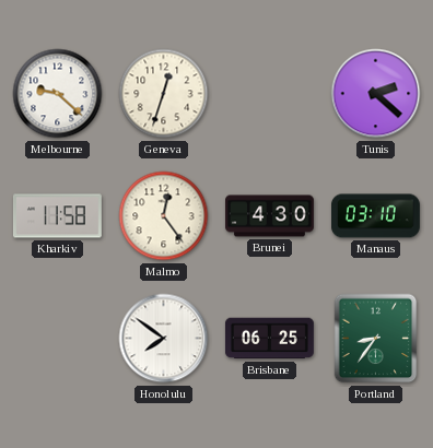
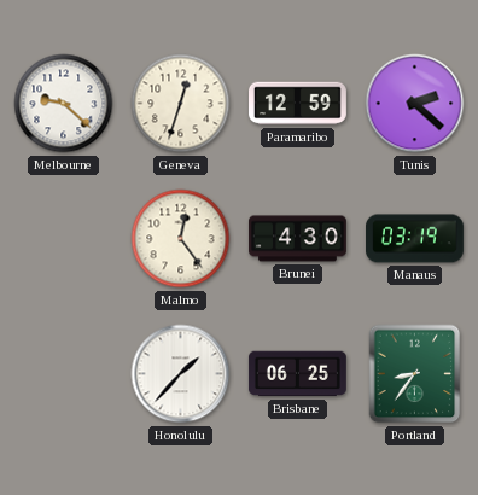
Paramaribo: none -> 12:59 (298, 104)
Kharkiv: 11:58 -> none (57, 216)
Manaus: 03:10 -> 03:19 (415, 239)
Honolulu: 7:51 -> 1:37 (181, 374)
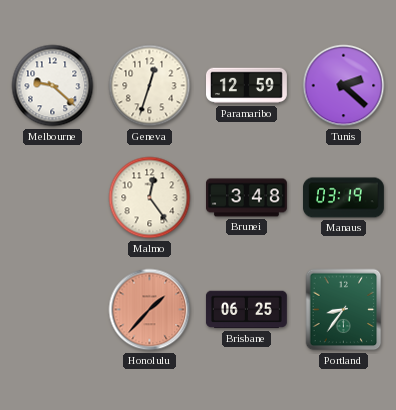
Brunei: 4:30 -> 3:48 (247, 198)
Honolulu dial: white -> salmon (150, 310)
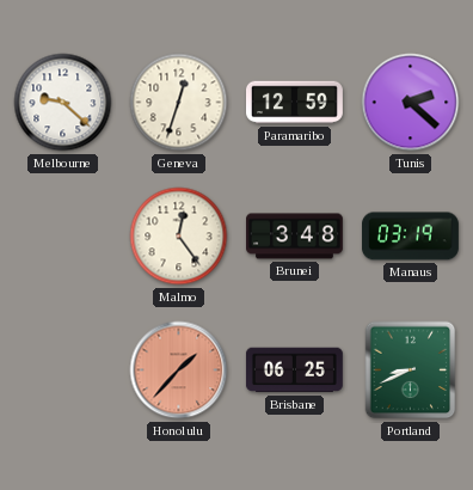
Portland: 8:36 -> 8:41 (411, 370)
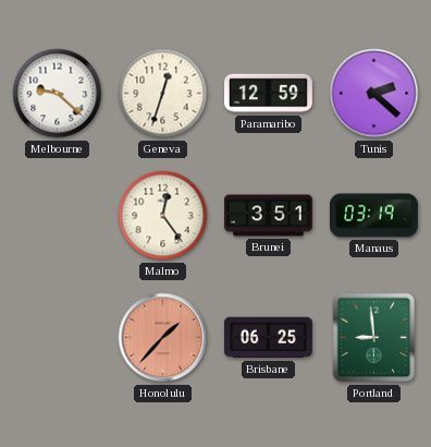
Brunei: 3:48 -> 3:51 (269, 216)
Portland: 8:41 -> 8:59 (374, 338)
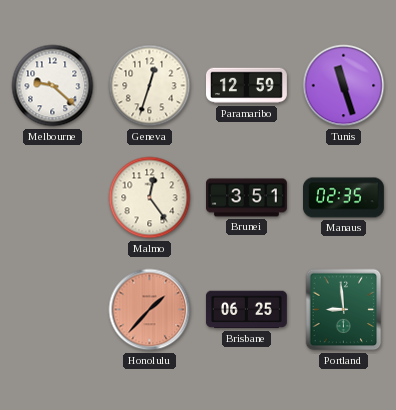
Tunis: 2:22 -> 11:27 (344, 86)
Manaus: 03:19 -> 02:35 (344, 198)
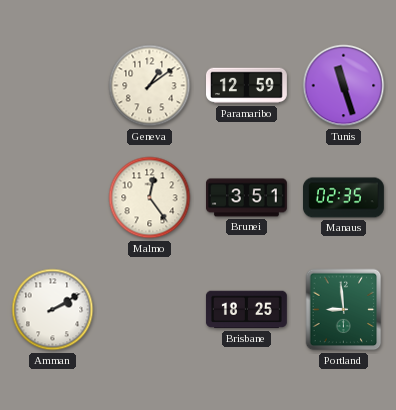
Melbourne: 9:22 -> none (53, 86)
Geneva: 12:33 -> 1:09 (150, 86)
Amman: none -> 2:10 (53, 310)
Honolulu: 1:37 -> none (150, 310)
Brisbane: 06:25 -> 18:25 (246, 310)
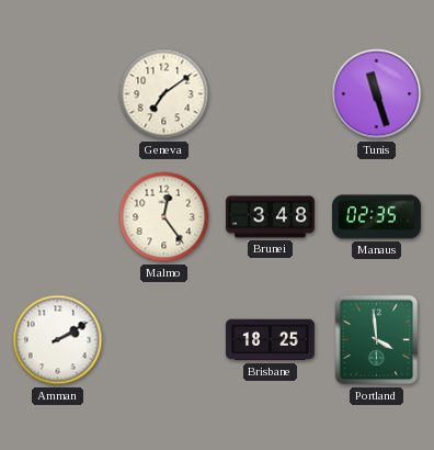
Geneva: 1:09 -> 7:09 (164, 94)
Paramaribo: 12:59 -> none (247, 86)
Brunei: 3:51 -> 3:48 (271, 217)
Portland: 8:59 -> 3:59 (377, 340)
